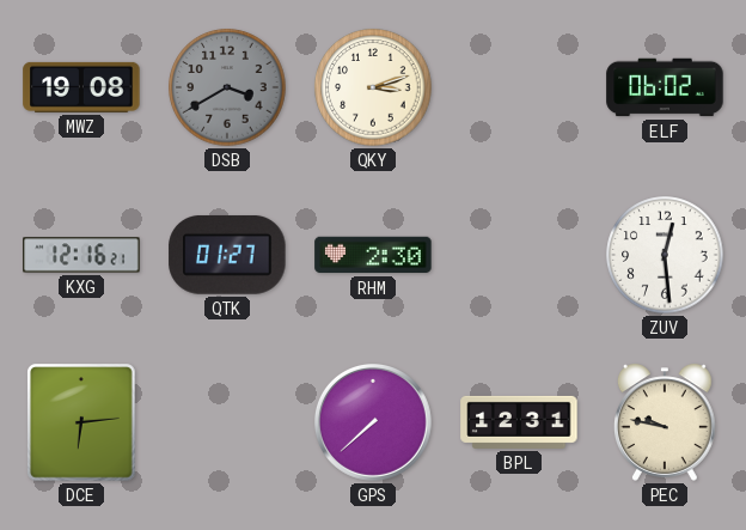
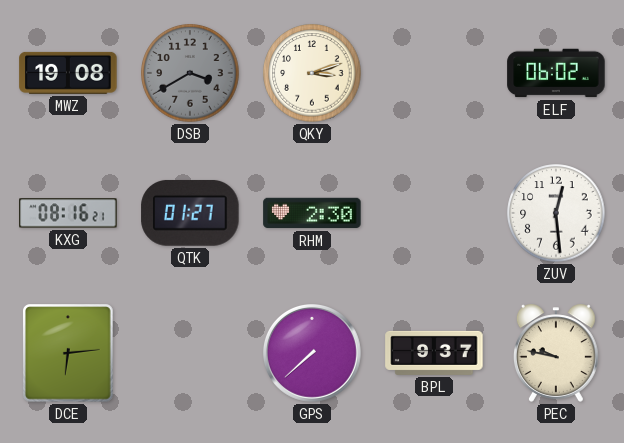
KXG: 12:16 -> 08:16 (68, 213)
BPL: 12:31 -> 9:37 (434, 353)
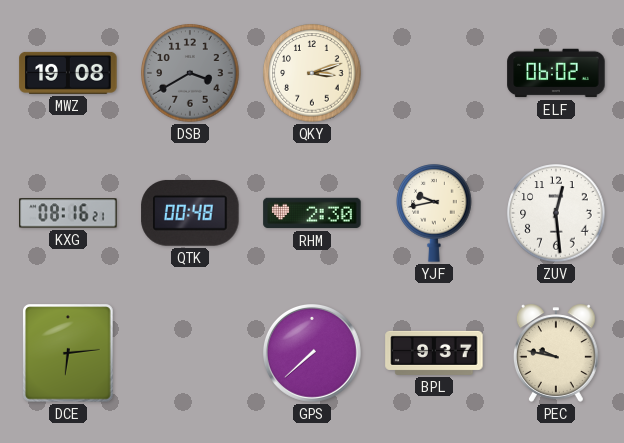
QTK: 01:27 -> 00:48 (190, 213)
YJF: none -> 9:43 (434, 213)
